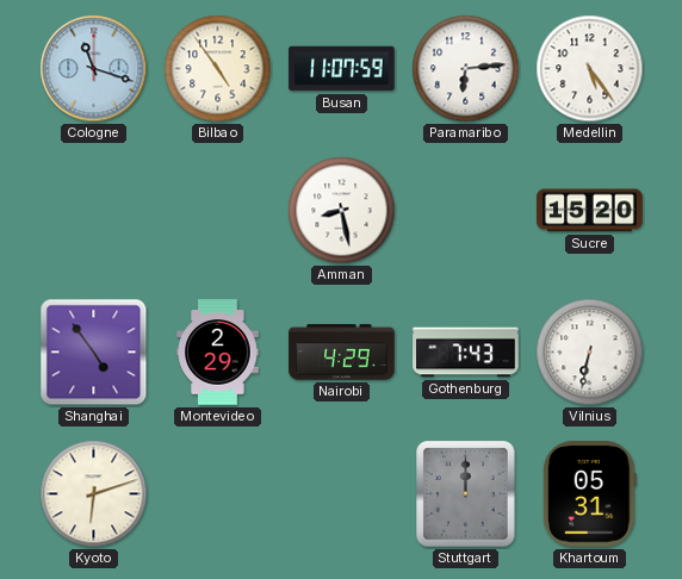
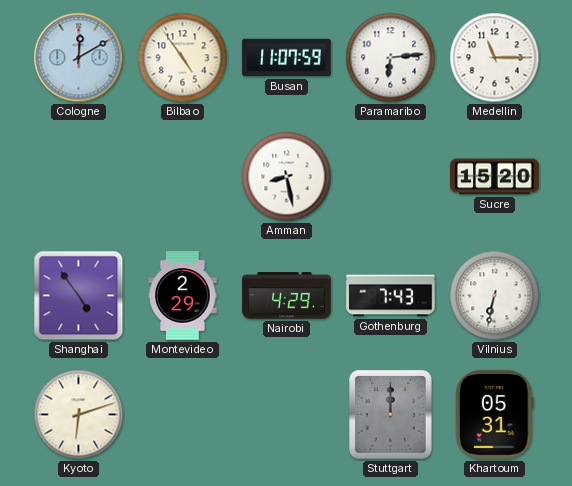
Cologne: 11:18 -> 12:10 (79, 58)
Medellin: 5:24 -> 11:15 (495, 58)
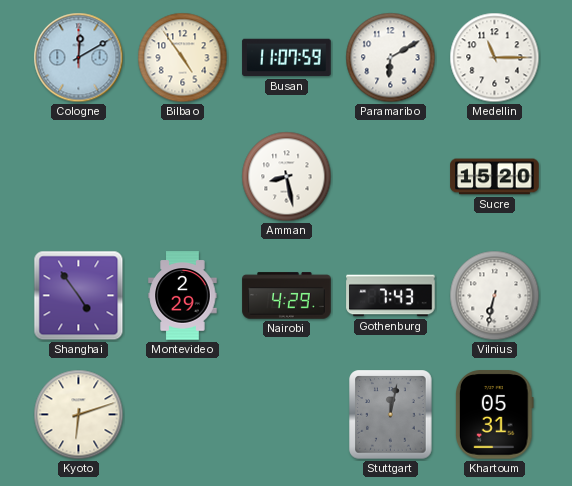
Paramaribo: 6:14 -> 6:10 (391, 58)
Stuttgart: 12:00 -> 12:02 (391, 415)
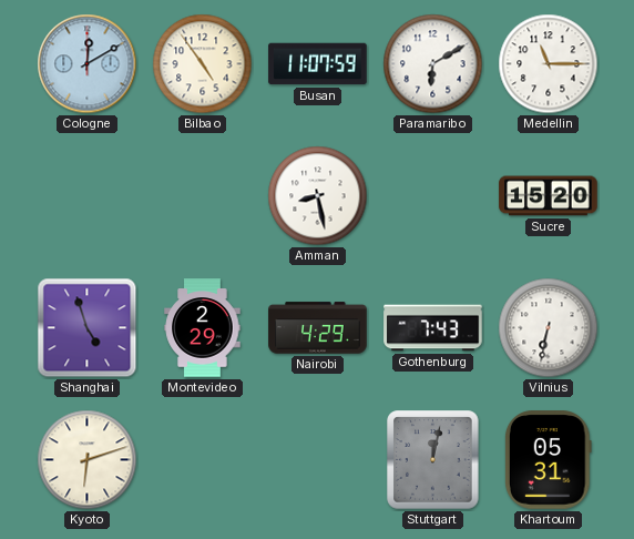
Shanghai: 4:54 -> 4:57 (88, 328)
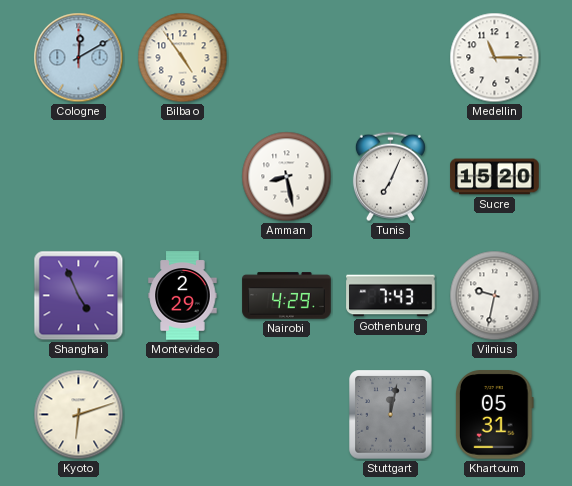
Busan: 11:07 -> none (318, 64)
Paramaribo: 6:10 -> none (433, 64)
Tunis: none -> 7:04 (390, 177)
Shanghai: 4:57 -> 4:56 (79, 296)
Vilnius: 6:32 -> 9:32 (495, 296)
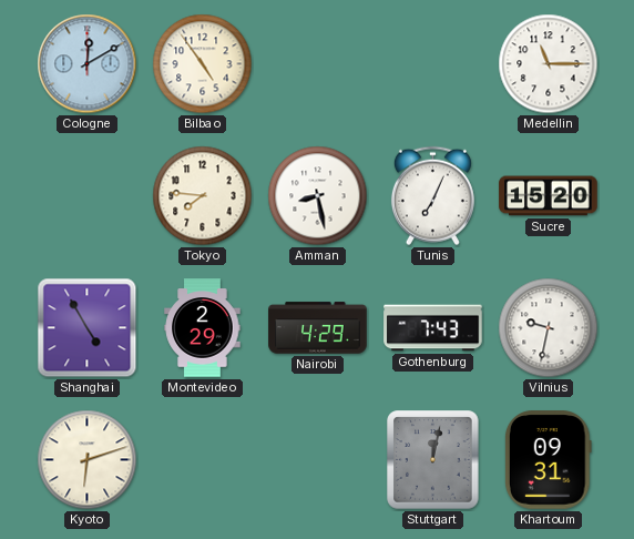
Tokyo: none -> 7:46 (203, 196)
Shanghai: 4:56 -> 4:55 (88, 328)
Khartoum: 05:31 -> 09:31 (548, 460)
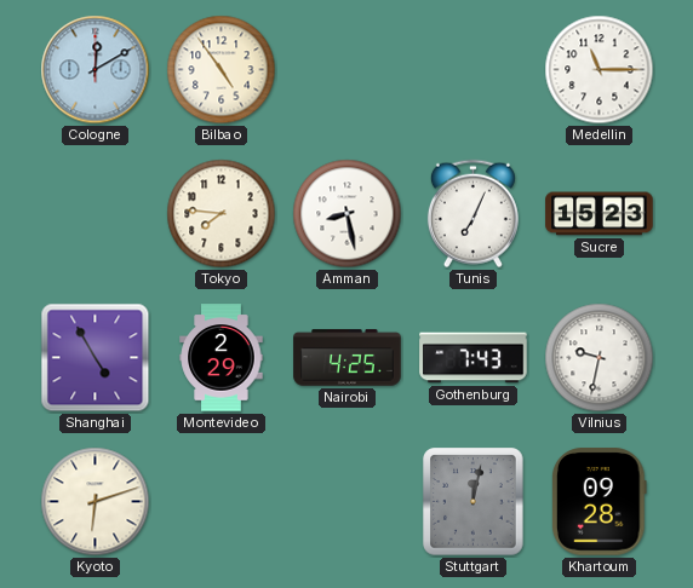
Sucre: 15:20 -> 15:23 (600, 214)
Nairobi: 4:29 -> 4:25 (348, 358)
Khartoum: 09:31 -> 09:28 (598, 502)
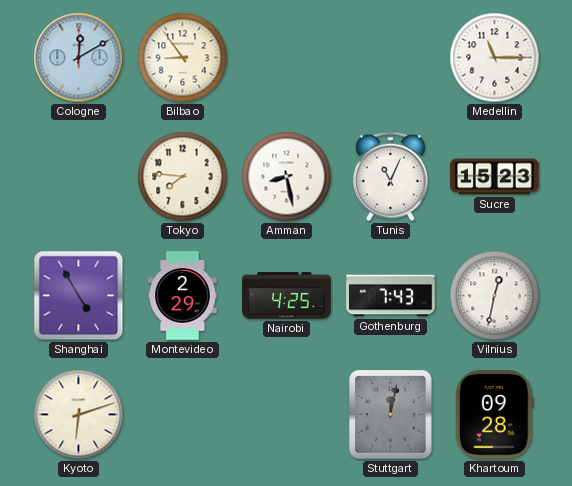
Bilbao: 4:54 -> 8:54 (183, 58)
Tunis: 7:04 -> 11:04 (390, 177)
Vilnius: 9:32 -> 12:32 (495, 296)
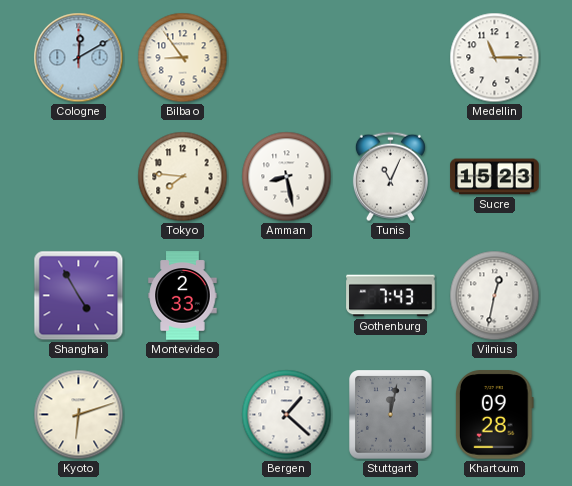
Montevideo: 2:29 -> 2:33 (183, 296)
Nairobi: 4:25 -> none (287, 296)
Bergen: none -> 1:22 (287, 415)
